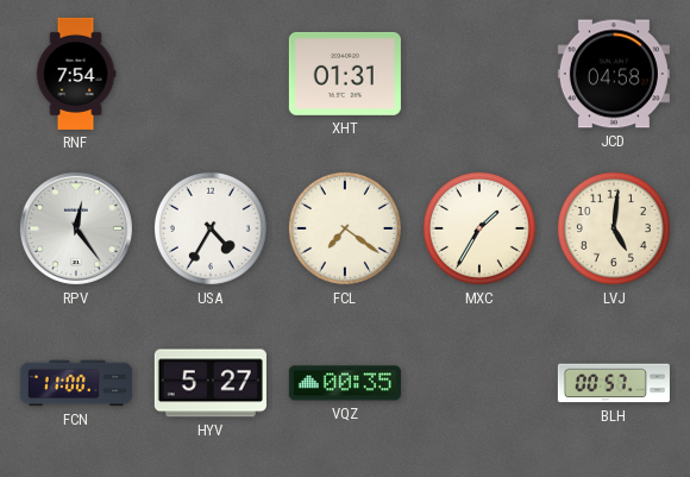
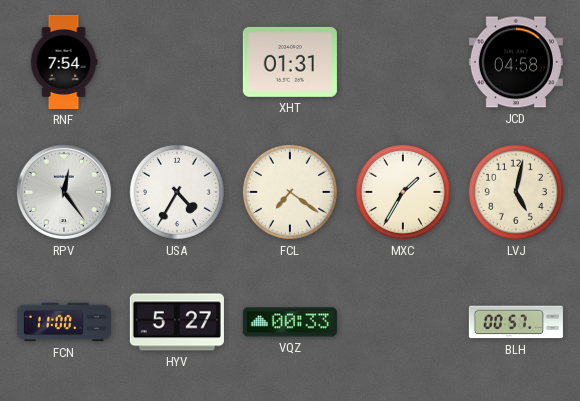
LVJ: 5:01 -> 5:02 (516, 192)
VQZ: 00:35 -> 00:33 (290, 322)
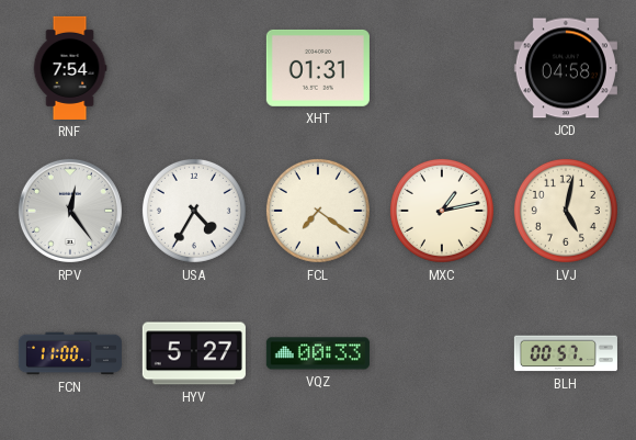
MXC: 1:35 -> 1:13 (442, 211)
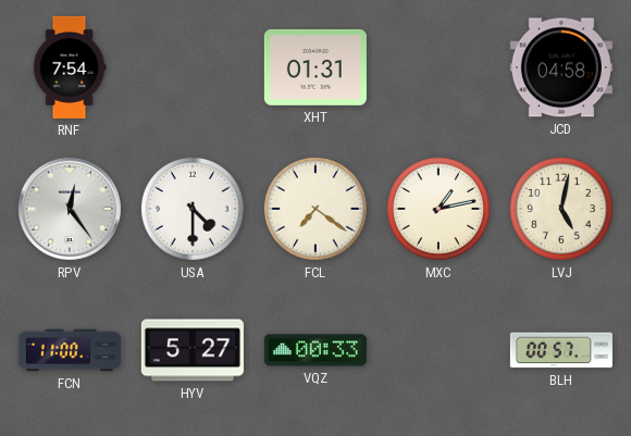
USA: 4:35 -> 4:30 (193, 209)
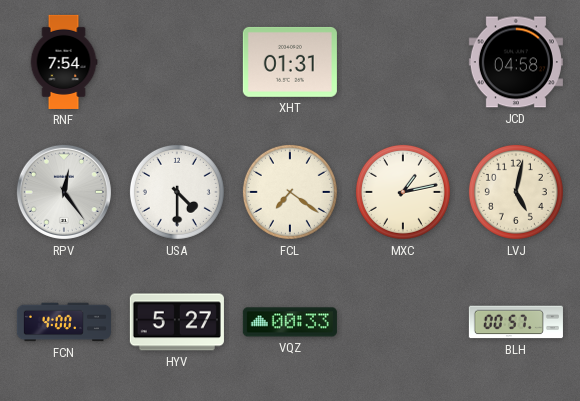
FCN: 11:00 -> 4:00 (64, 322)
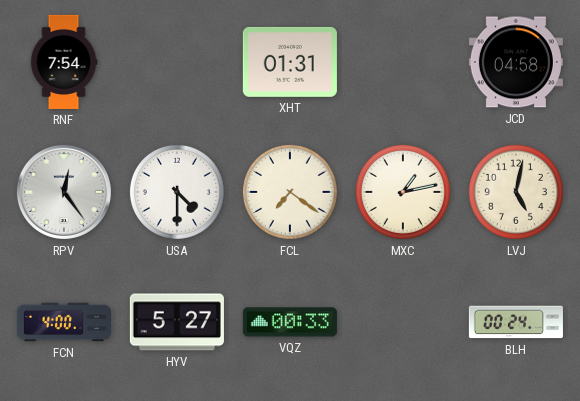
BLH: 00:57 -> 00:24 (516, 322)
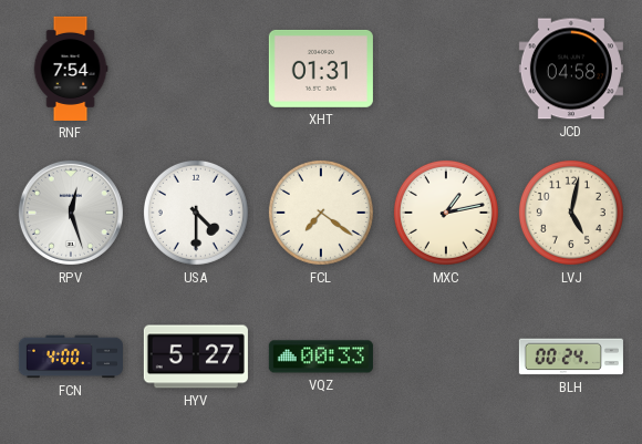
RPV: 12:24 -> 12:27 (71, 213)
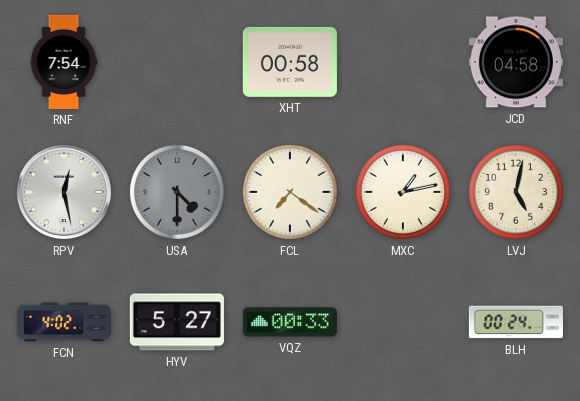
XHT: 01:31 -> 00:58 (290, 62)
RPV: 12:27 -> 12:28 (64, 192)
USA dial: white -> grey (177, 192)
FCN: 4:00 -> 4:02 (64, 322)
